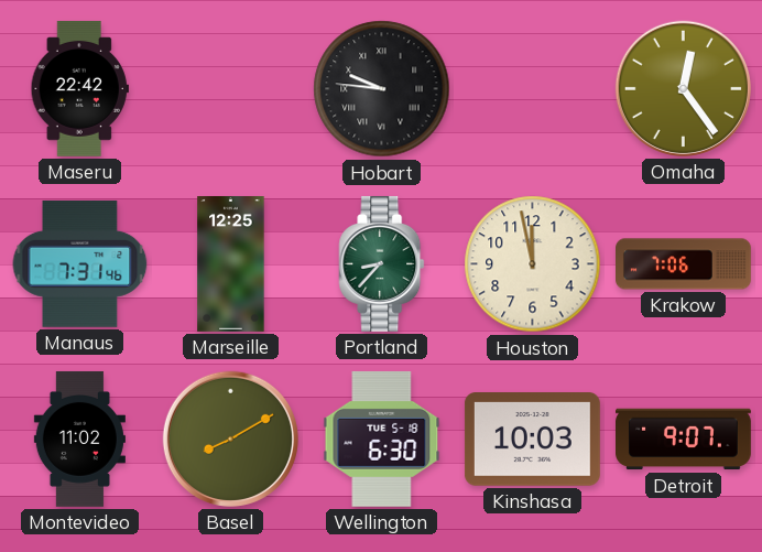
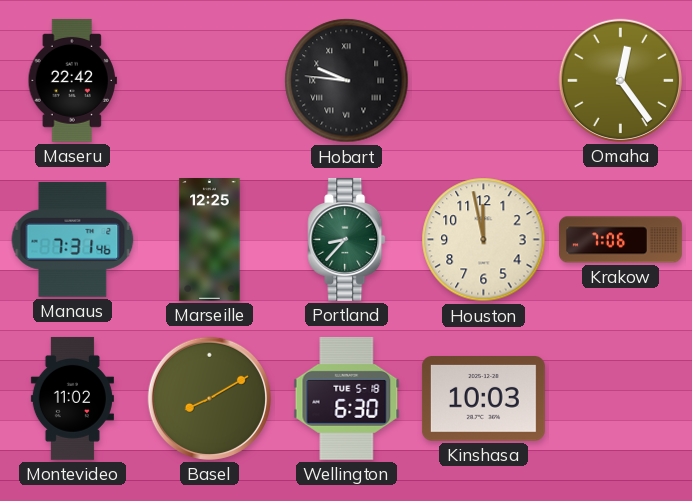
Detroit: 9:07 -> none (684, 440)
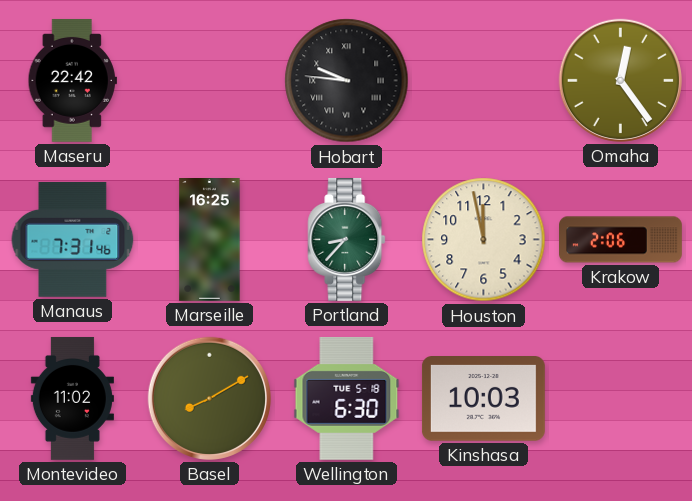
Marseille: 12:25 -> 16:25 (210, 240)
Krakow: 7:06 -> 2:06 (621, 240)
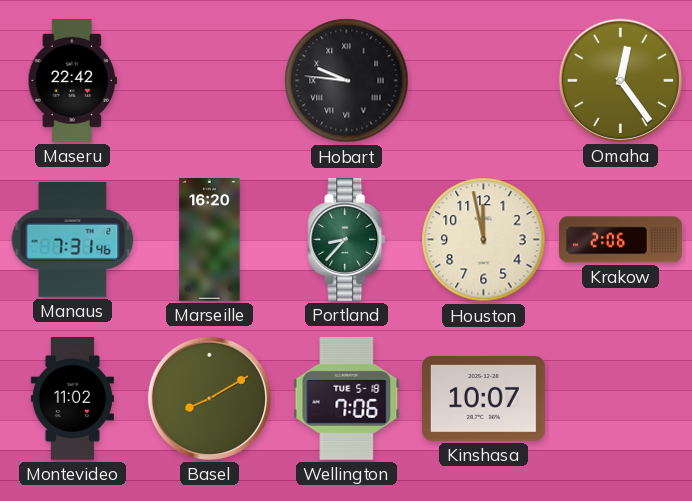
Marseille: 16:25 -> 16:20 (210, 240)
Wellington: 6:30 -> 7:06 (347, 398)
Kinshasa: 10:03 -> 10:07 (483, 399)
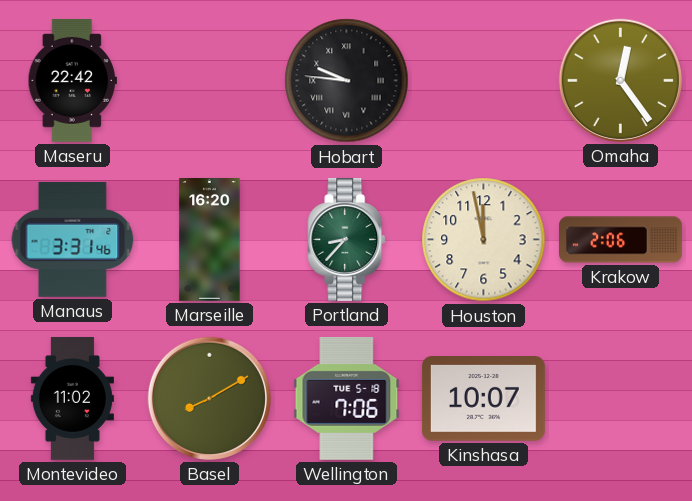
Manaus: 7:31 -> 3:31 (73, 239)
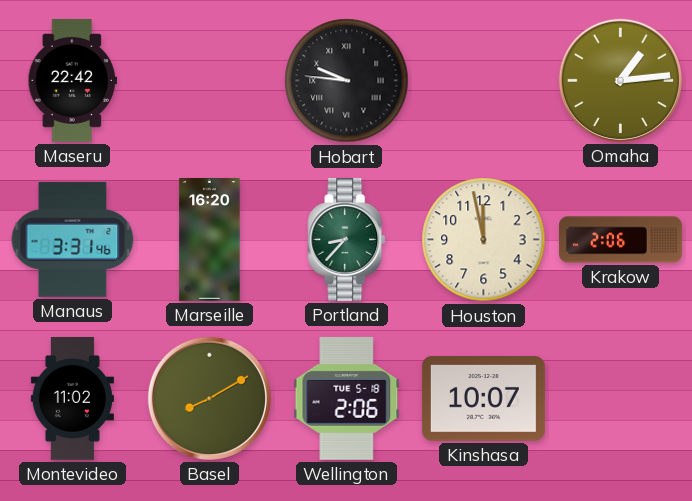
Omaha: 12:24 -> 1:14 (620, 80)
Wellington: 7:06 -> 2:06 (347, 398)
